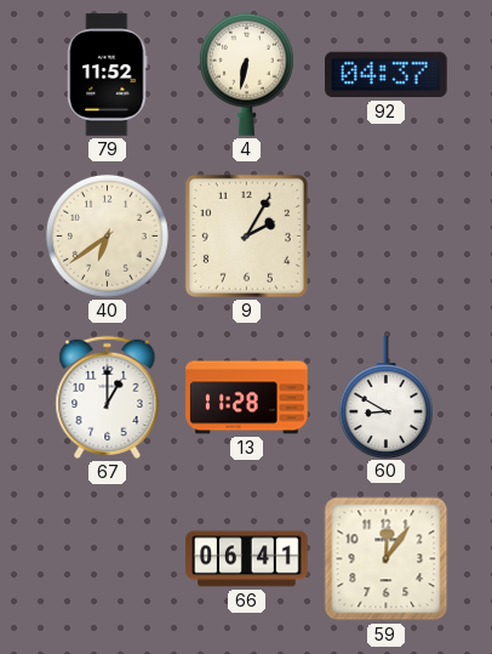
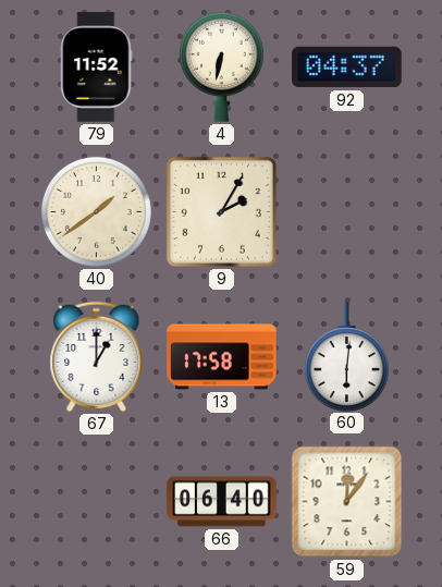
40: 6:39 -> 1:39 (96, 211)
13: 11:28 -> 17:58 (222, 357)
60: 8:50 -> 6:01 (346, 356)
66: 06:41 -> 06:40 (222, 502)
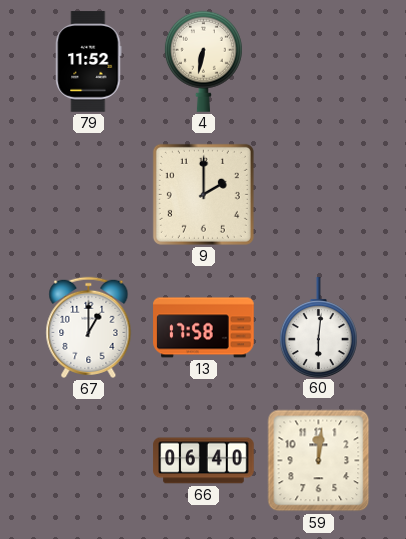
92: 04:37 -> none (347, 68)
40: 1:39 -> none (96, 211)
9: 2:05 -> 2:00 (203, 194)
59: 12:06 -> 12:01 (319, 461)
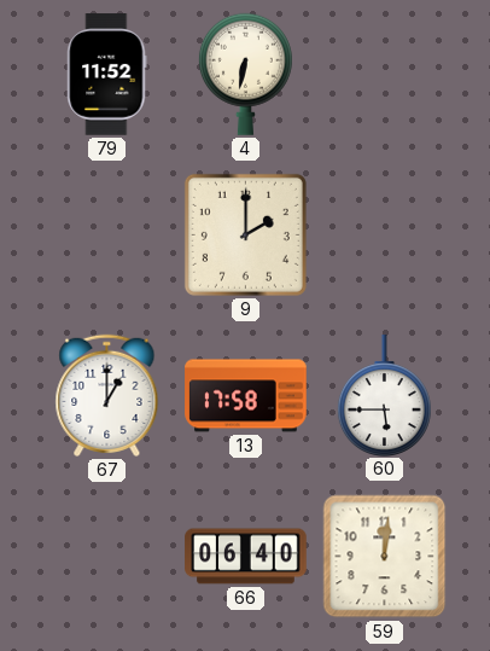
60: 6:01 -> 5:45 (384, 395)
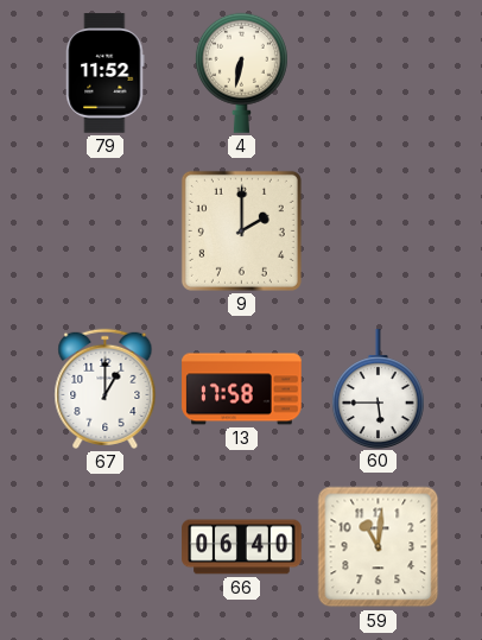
59: 12:01 -> 11:01 (379, 547)
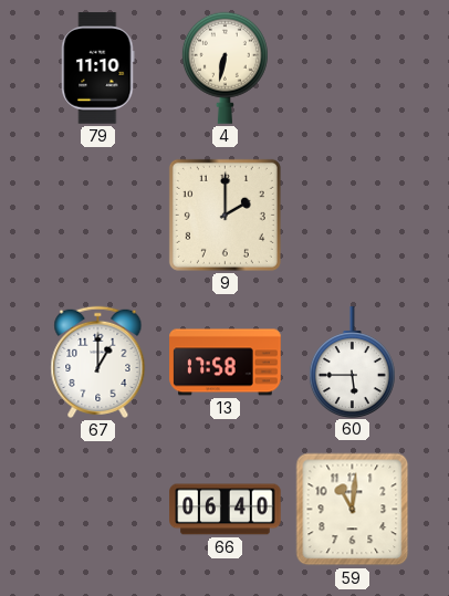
79: 11:52 -> 11:10 (98, 69)
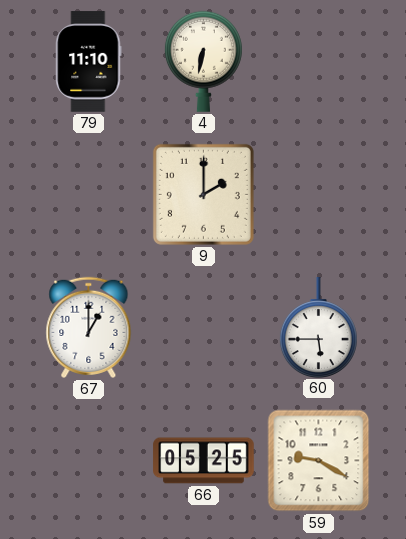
13: 17:58 -> none (226, 363)
66: 06:40 -> 05:25 (204, 461)
59: 11:01 -> 9:20 (319, 461)
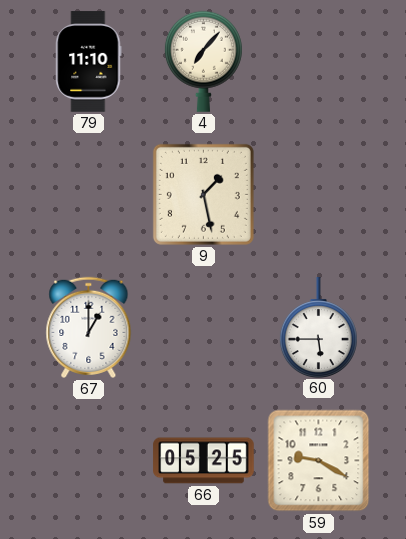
4: 6:32 -> 7:07 (203, 61)
9: 2:00 -> 1:28 (203, 194)
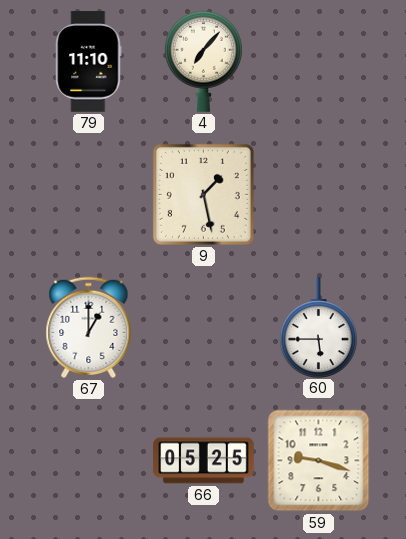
59: 9:20 -> 9:18 (319, 461)
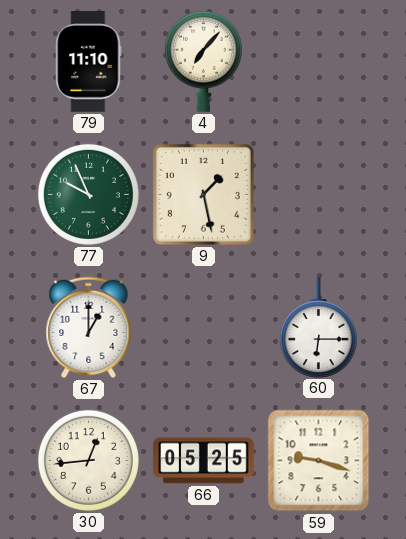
77: none -> 9:56 (88, 194)
60: 5:45 -> 6:15 (318, 327)
30: none -> 12:44 (88, 460)
